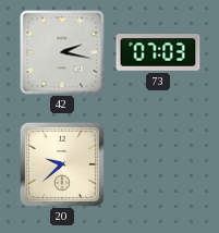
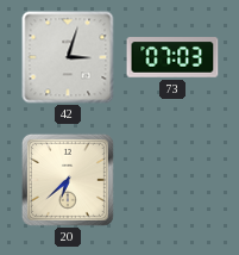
42: 2:17 -> 3:03 (68, 57)
20: 9:38 -> 6:38 (68, 180)
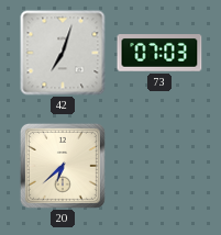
42: 3:03 -> 7:03 (63, 53)
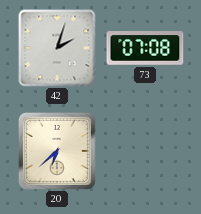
42: 7:03 -> 2:03 (57, 48)
73: 07:03 -> 07:08 (145, 48)
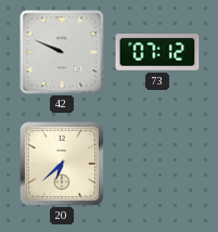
42: 2:03 -> 9:49 (62, 52)
73: 07:08 -> 07:12 (157, 52)
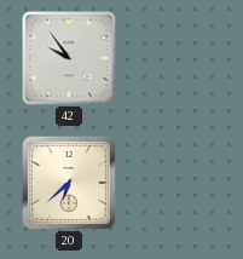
42: 9:49 -> 9:54 (69, 58)
73: 07:12 -> none (157, 52)
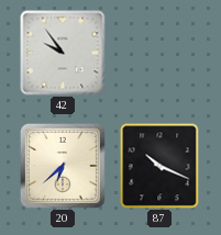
87: none -> 10:19 (159, 166)
